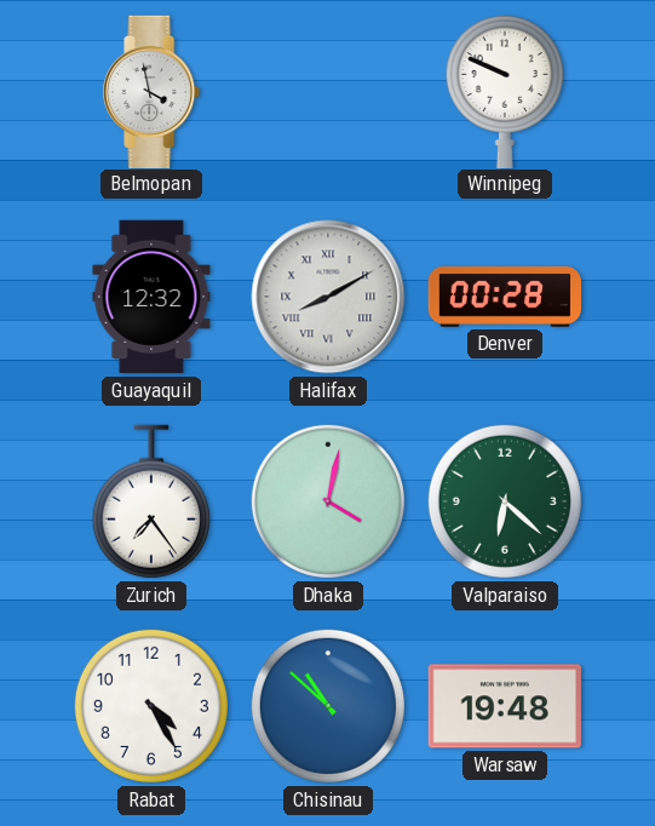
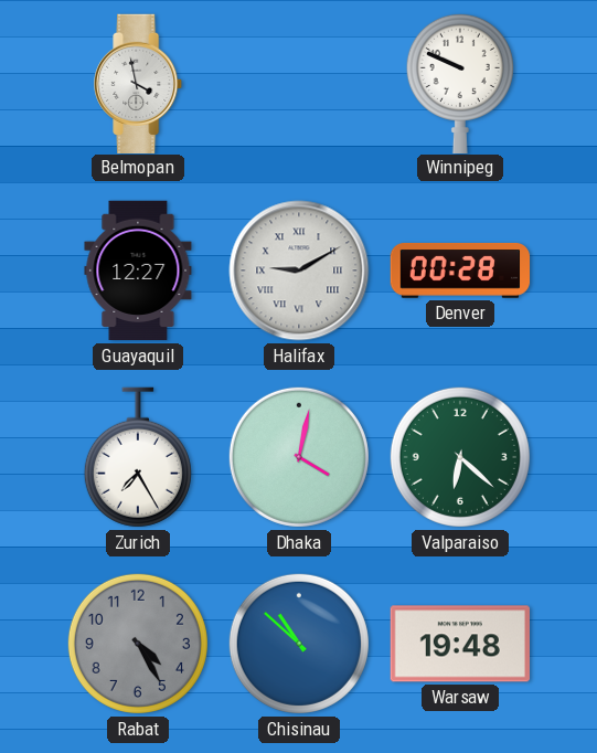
Guayaquil: 12:32 -> 12:27 (138, 271)
Halifax: 8:10 -> 9:10 (299, 271)
Zurich: 7:24 -> 7:25 (138, 457)
Rabat dial: white -> grey (138, 644)
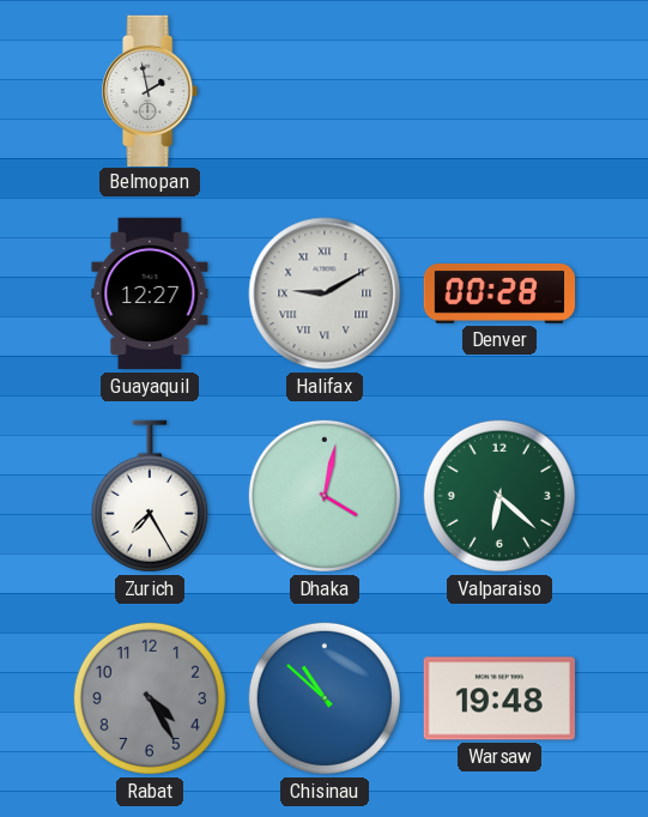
Belmopan: 3:58 -> 1:58 (151, 90)
Winnipeg: 9:49 -> none (460, 83)
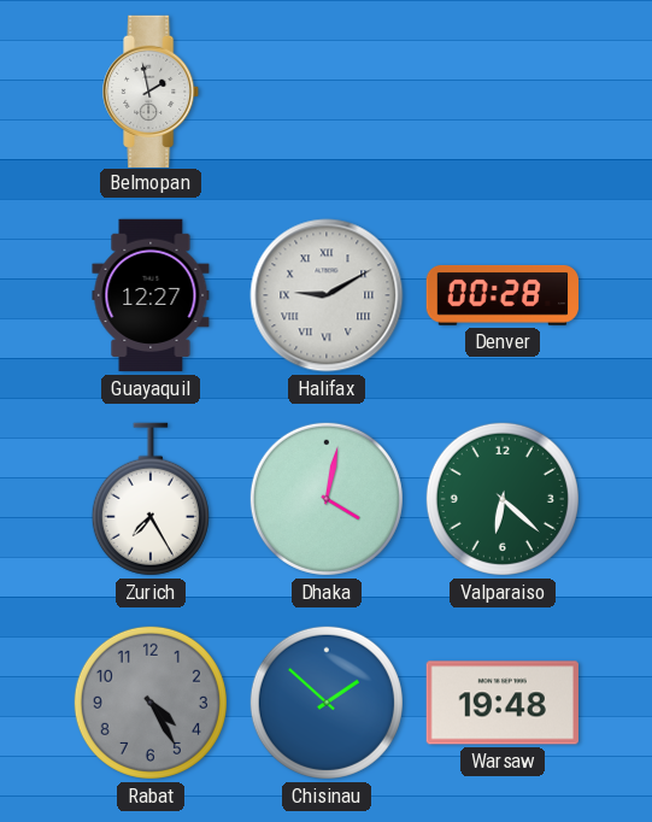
Chisinau: 10:52 -> 1:52 (327, 703)
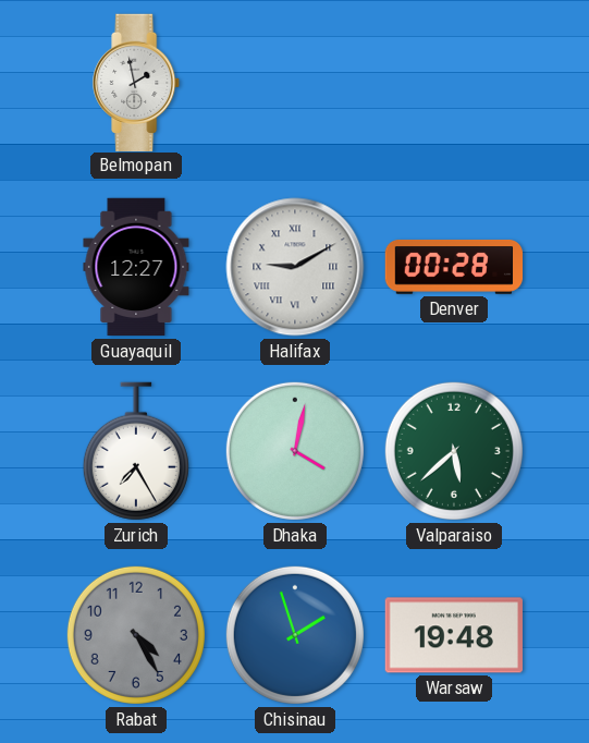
Valparaiso: 6:22 -> 5:38 (454, 451)
Chisinau: 1:52 -> 1:57 (295, 635)
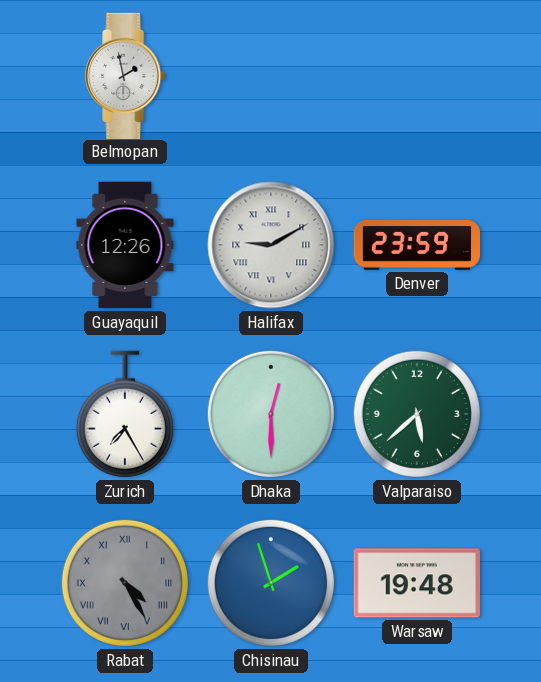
Guayaquil: 12:27 -> 12:26 (125, 245)
Denver: 00:28 -> 23:59 (417, 245)
Dhaka: 4:02 -> 12:30 (271, 414)
Rabat numerals: Arabic -> Roman (125, 583)
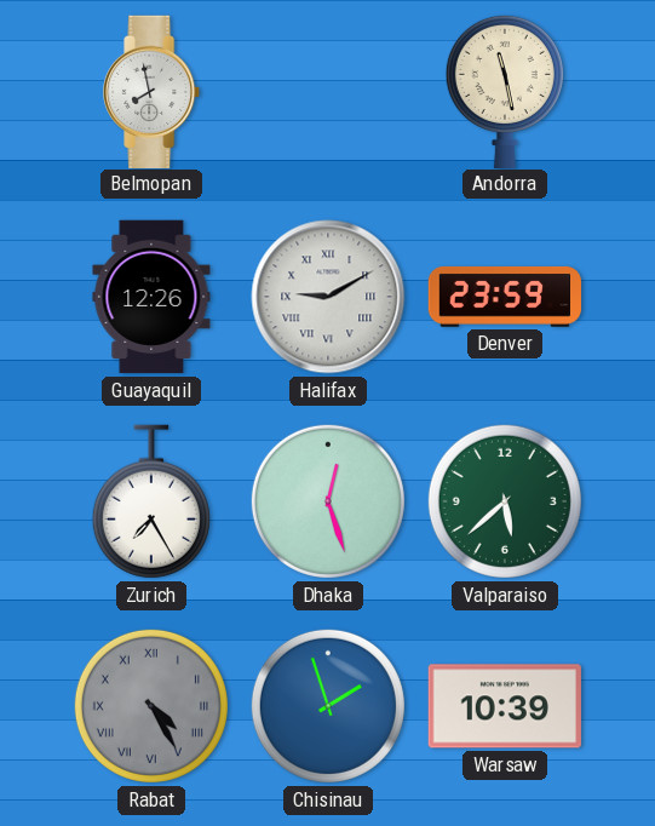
Belmopan: 1:58 -> 7:58 (153, 91)
Andorra: none -> 11:28 (505, 91)
Dhaka: 12:30 -> 12:27 (328, 501)
Warsaw: 19:48 -> 10:39 (504, 706)
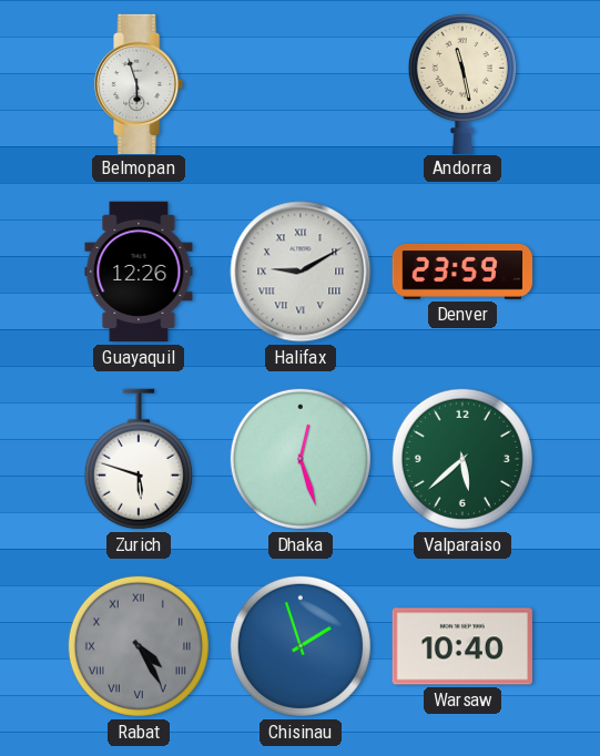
Belmopan: 7:58 -> 5:57 (140, 83)
Zurich: 7:25 -> 5:48 (139, 459)
Warsaw: 10:39 -> 10:40 (461, 646)
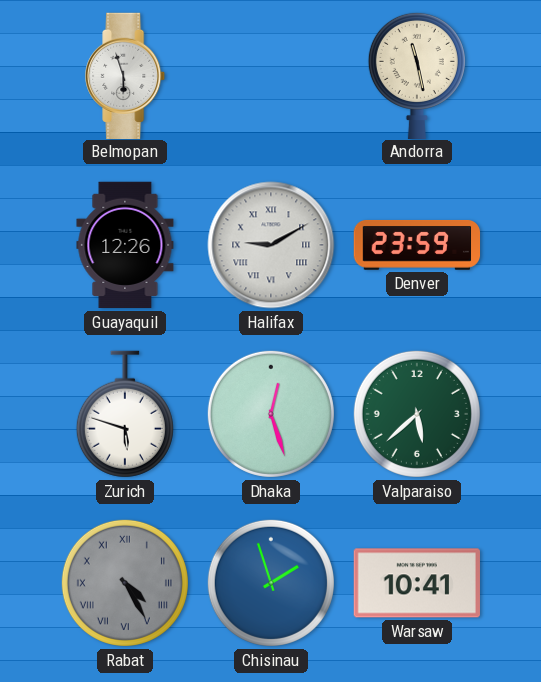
Warsaw: 10:40 -> 10:41 (416, 583)
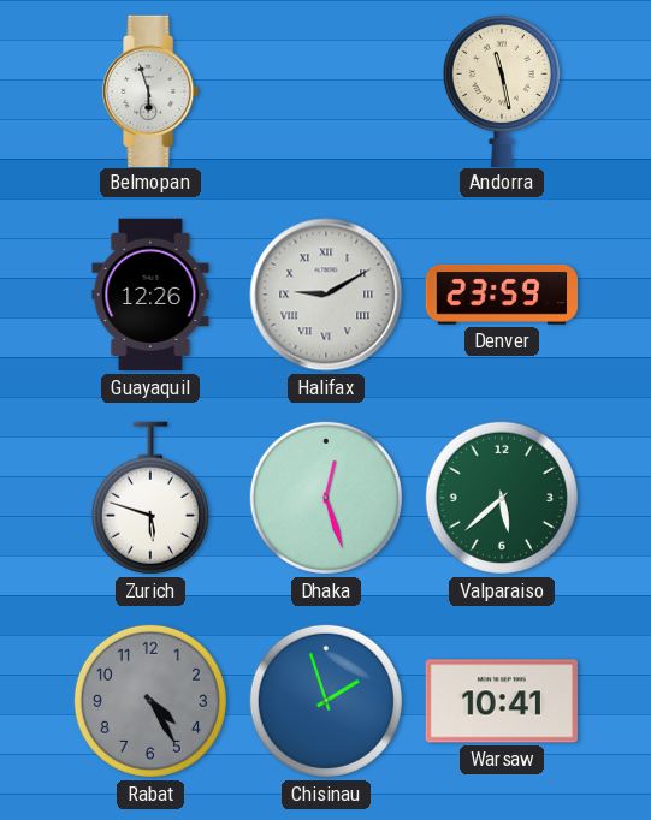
Rabat numerals: Roman -> Arabic (150, 701)
